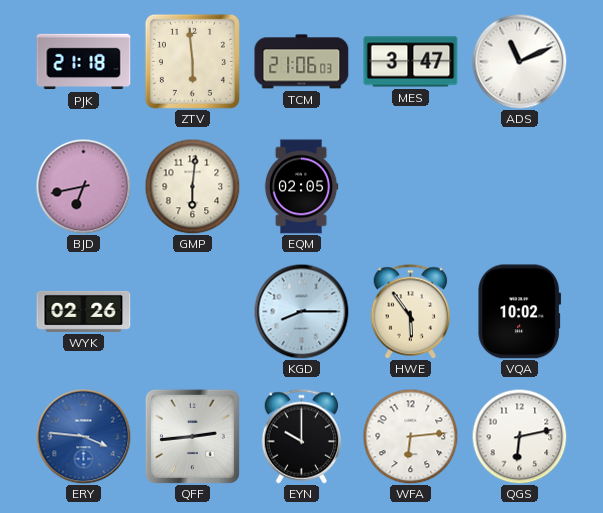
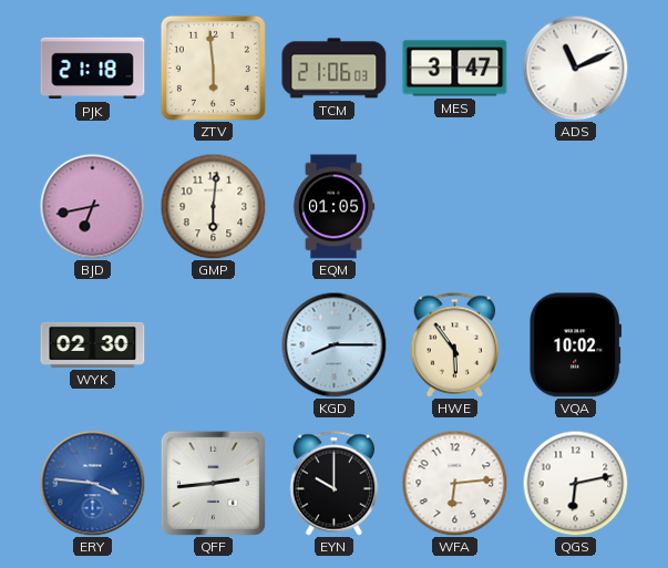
EQM: 02:05 -> 01:05 (333, 207)
WYK: 02:26 -> 02:30 (93, 344)
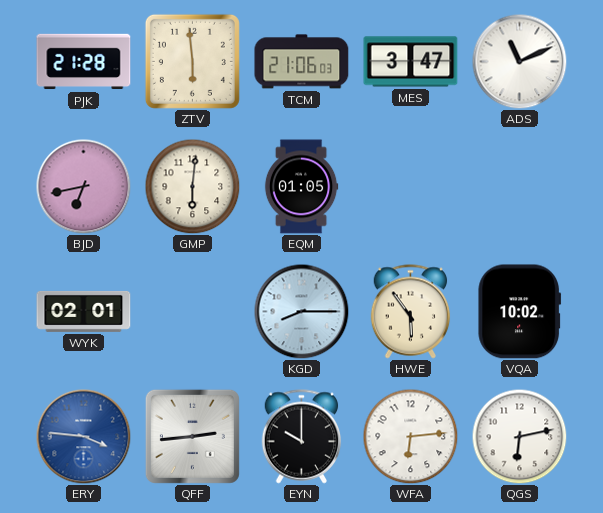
PJK: 21:18 -> 21:28 (84, 62)
WYK: 02:30 -> 02:01 (84, 311)
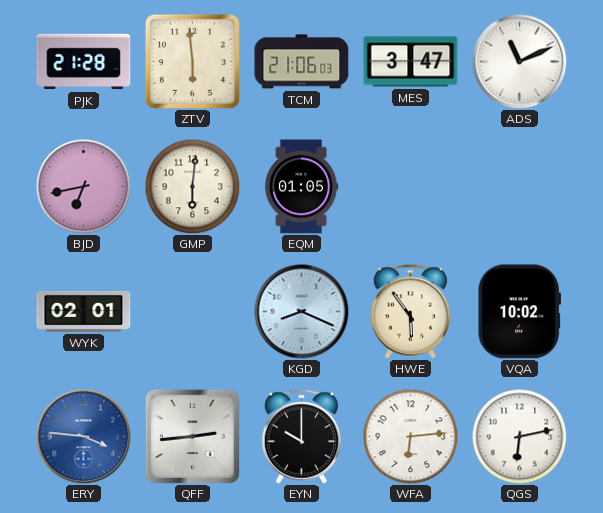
KGD: 8:15 -> 8:19 (301, 311)
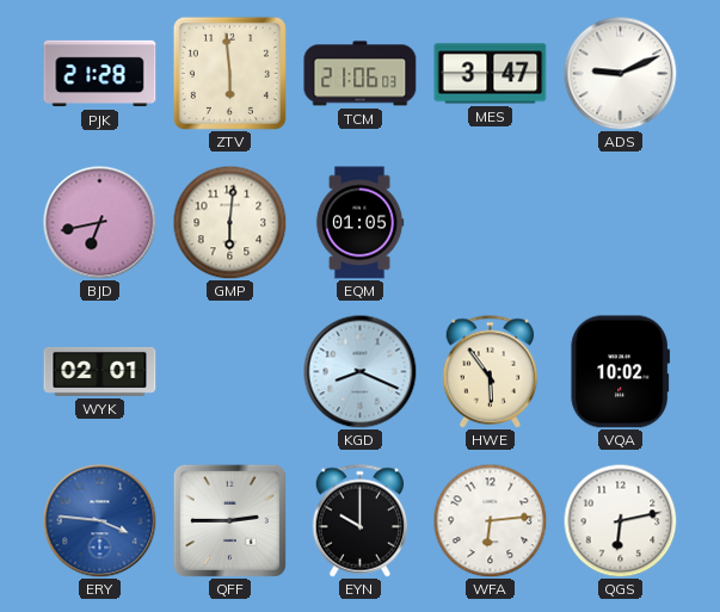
ADS: 11:11 -> 9:11 (620, 73)
QFF: 2:44 -> 2:45 (229, 520)
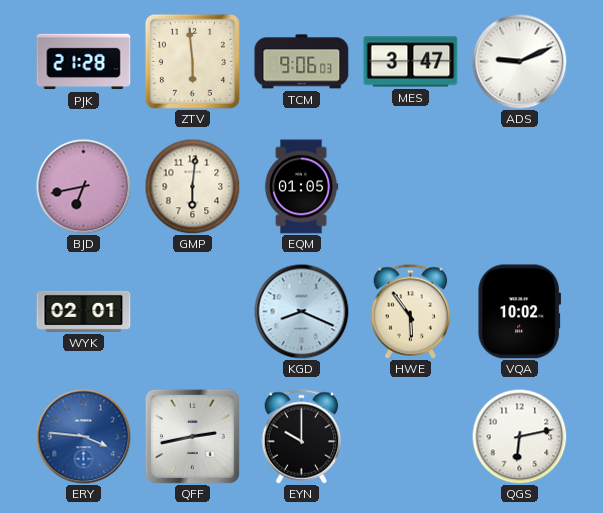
TCM: 21:06 -> 9:06 (302, 62)
QFF: 2:45 -> 2:43 (192, 436)
WFA: 6:14 -> none (490, 520)
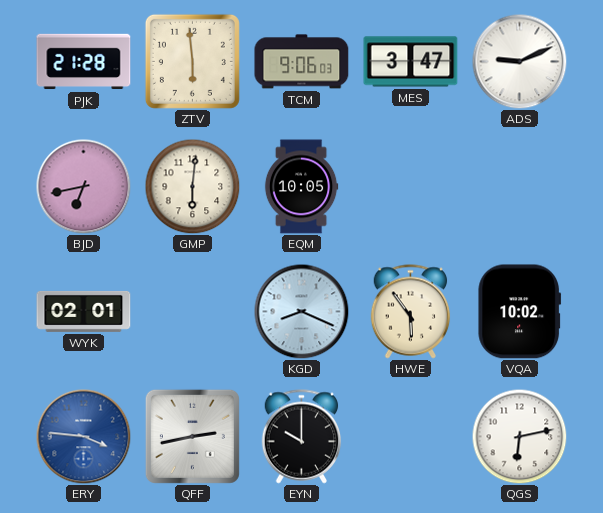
EQM: 01:05 -> 10:05 (301, 187)
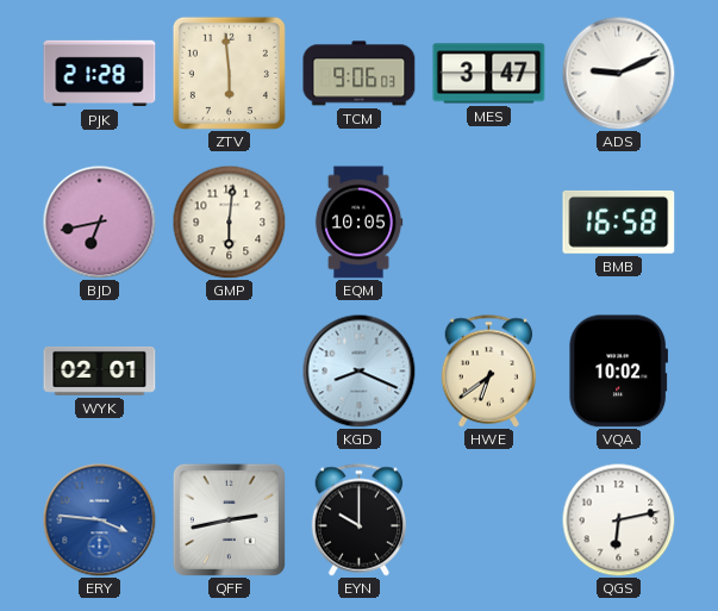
BMB: none -> 16:58 (619, 222)
HWE: 5:54 -> 6:39 (489, 372)
